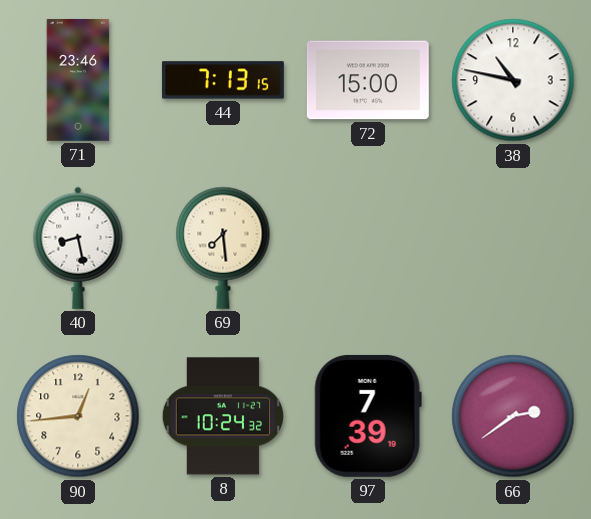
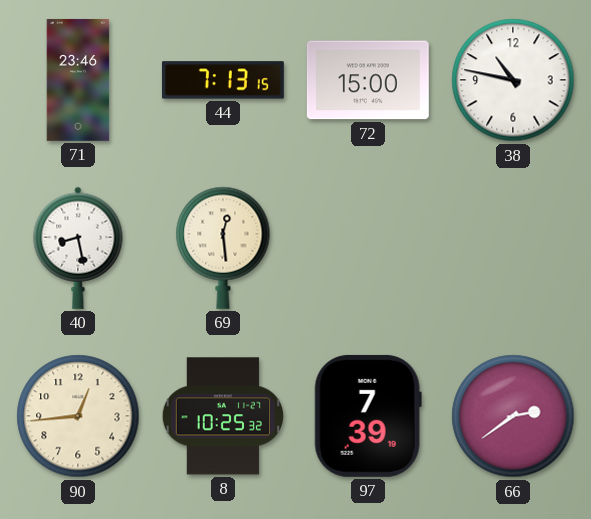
69: 7:29 -> 12:29 (223, 248)
8: 10:24 -> 10:25 (223, 416)
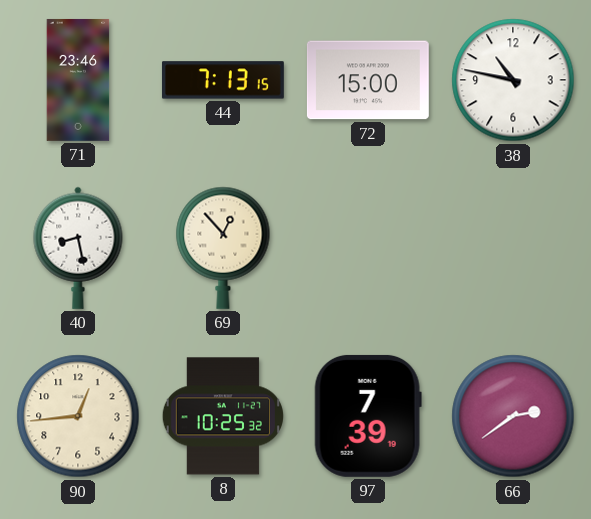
69: 12:29 -> 12:53 (223, 248)
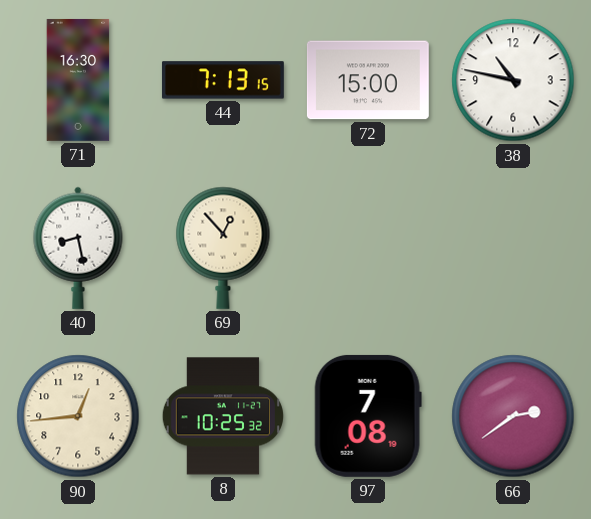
71: 23:46 -> 16:30 (78, 80)
97: 7:39 -> 7:08 (368, 416)
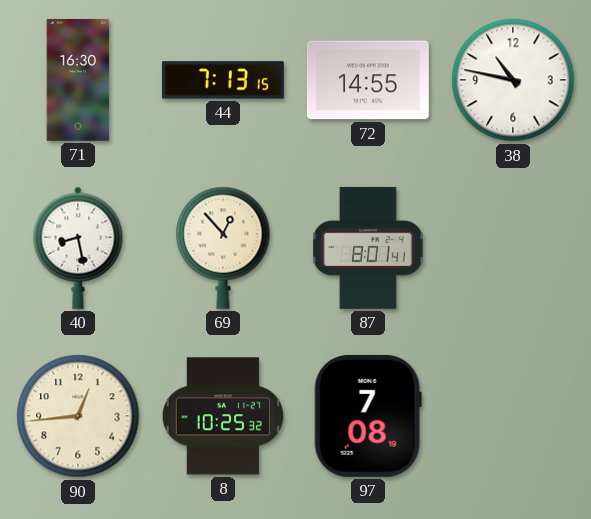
72: 15:00 -> 14:55 (368, 80)
87: none -> 8:01 (369, 248)
66: 2:39 -> none (513, 416)
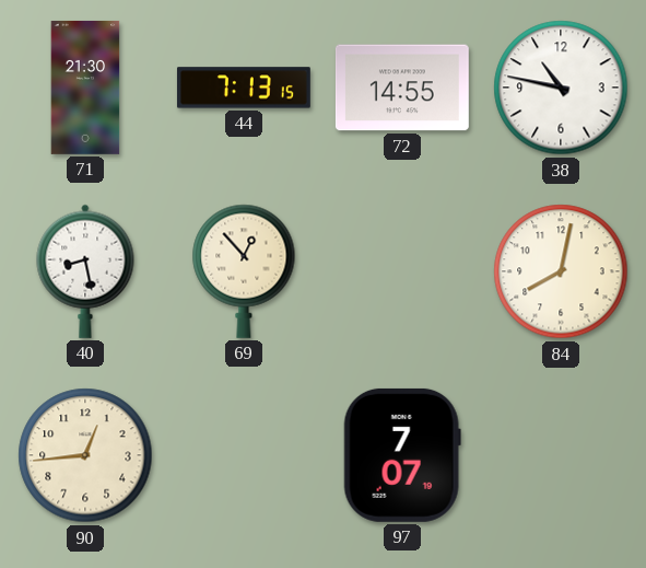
71: 16:30 -> 21:30 (85, 88)
87: 8:01 -> none (369, 248)
84: none -> 8:02 (561, 271)
8: 10:25 -> none (223, 416)
97: 7:08 -> 7:07 (402, 455)
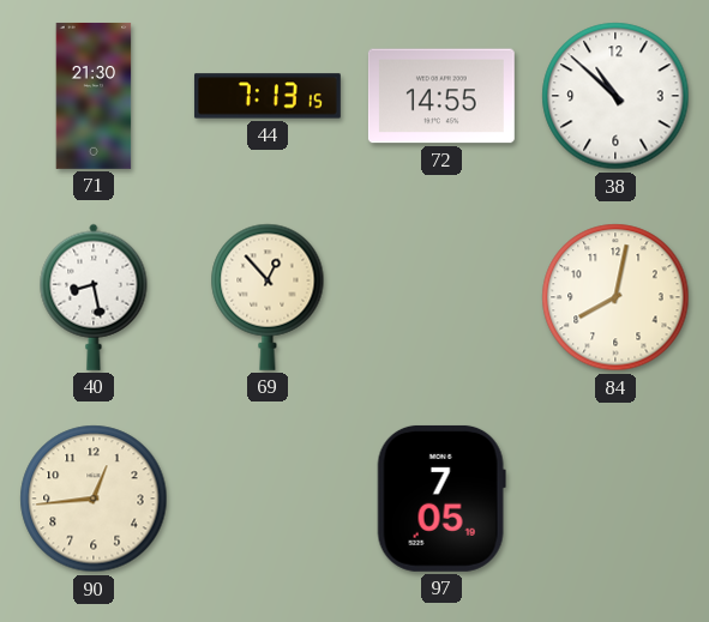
38: 10:47 -> 10:52 (615, 96)
97: 7:07 -> 7:05 (441, 499)
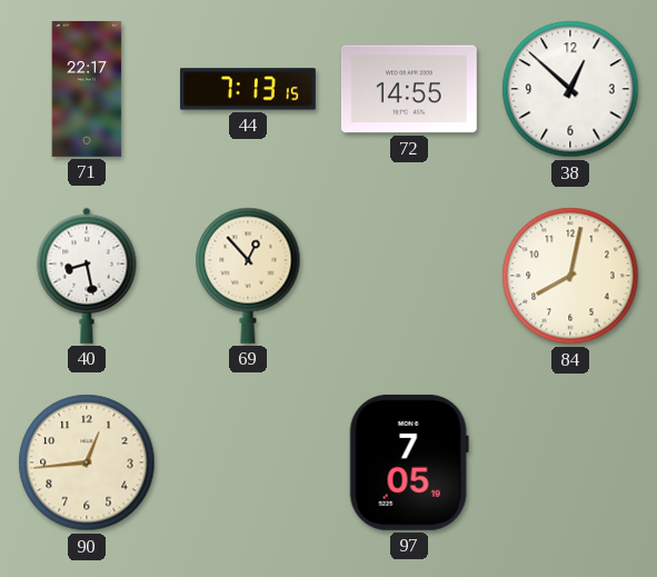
71: 21:30 -> 22:17 (87, 89)
38: 10:52 -> 12:52 (570, 89)
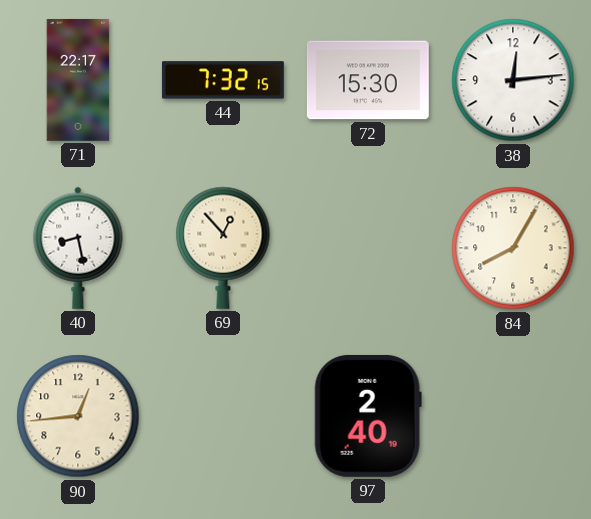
44: 7:13 -> 7:32 (223, 80)
72: 14:55 -> 15:30 (368, 80)
38: 12:52 -> 12:14 (513, 80)
84: 8:02 -> 8:05 (513, 248)
97: 7:05 -> 2:40 (368, 416)
